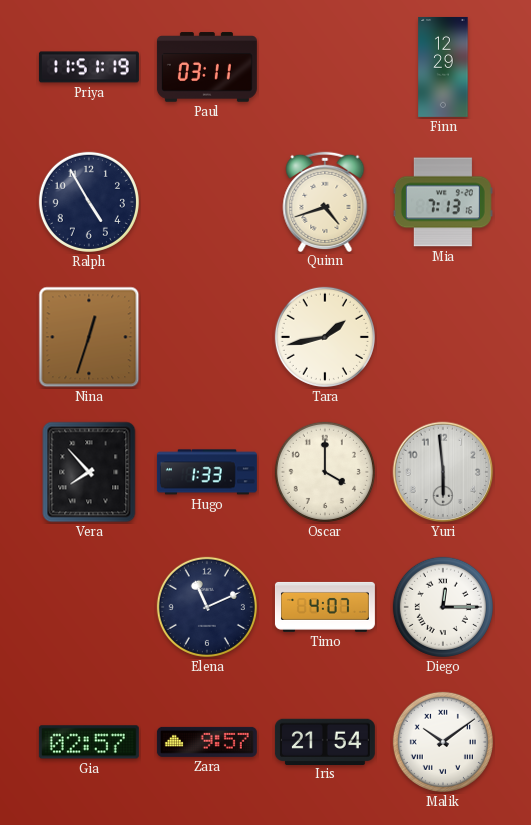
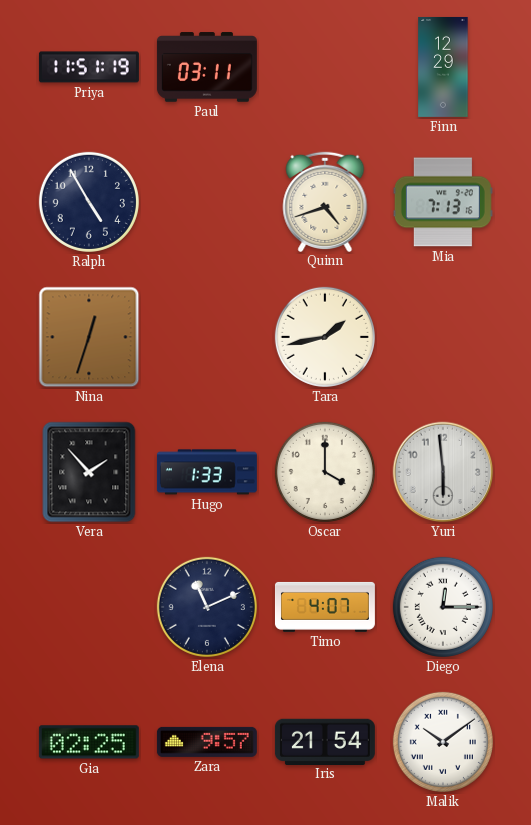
Vera: 7:53 -> 1:53 (89, 472)
Gia: 02:57 -> 02:25 (89, 742)
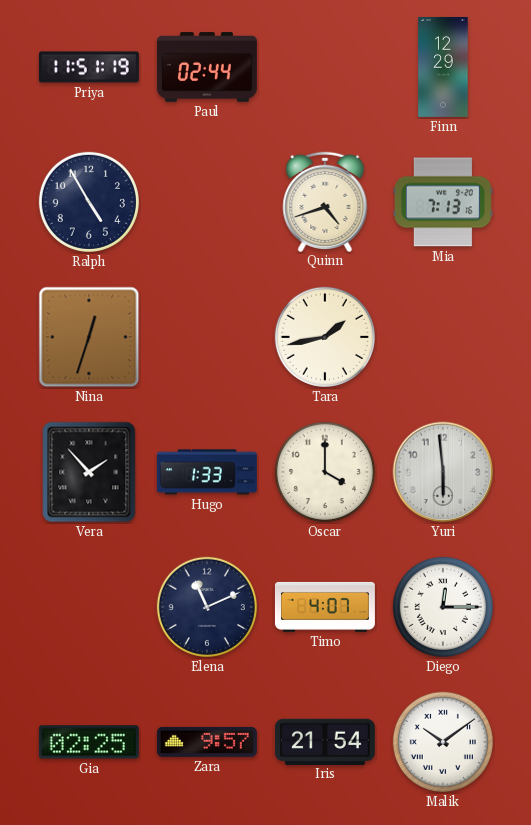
Paul: 03:11 -> 02:44 (207, 67)
